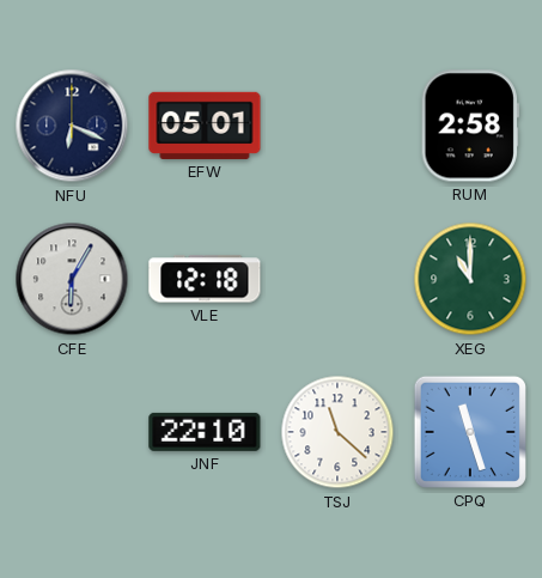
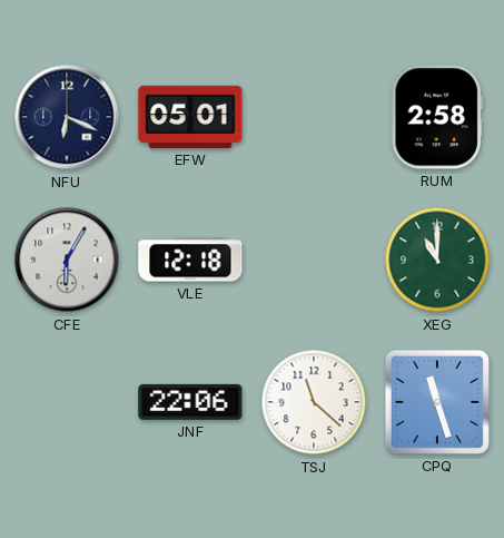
JNF: 22:10 -> 22:06 (190, 402)
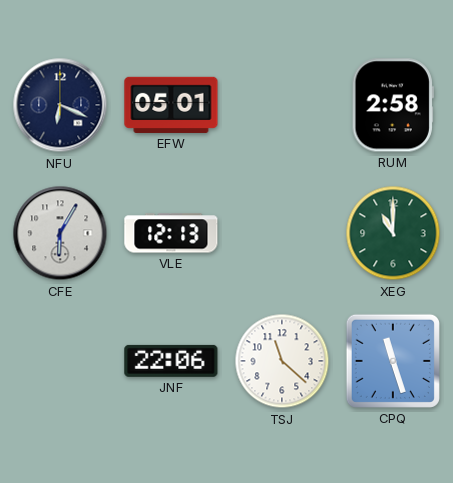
VLE: 12:18 -> 12:13 (171, 233)
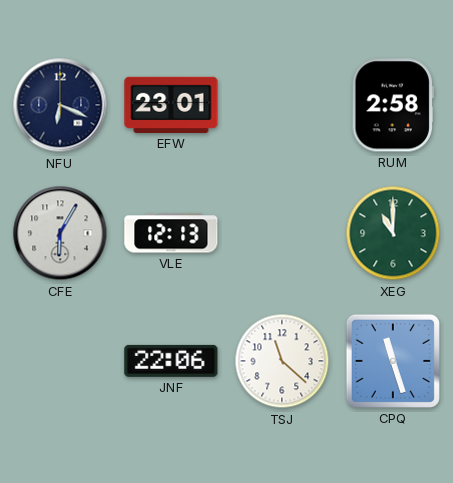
EFW: 05:01 -> 23:01 (171, 105)
